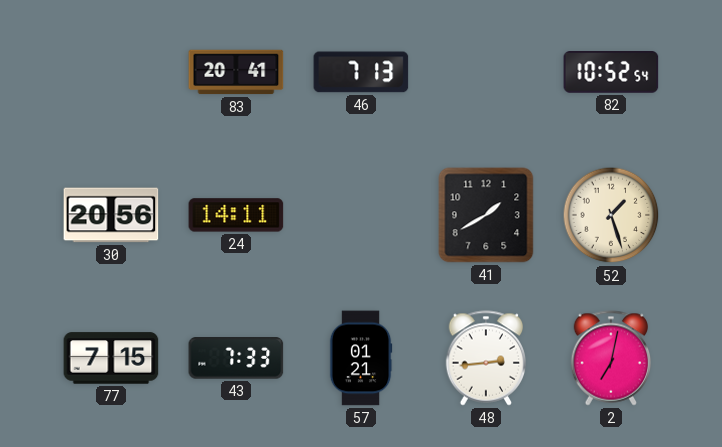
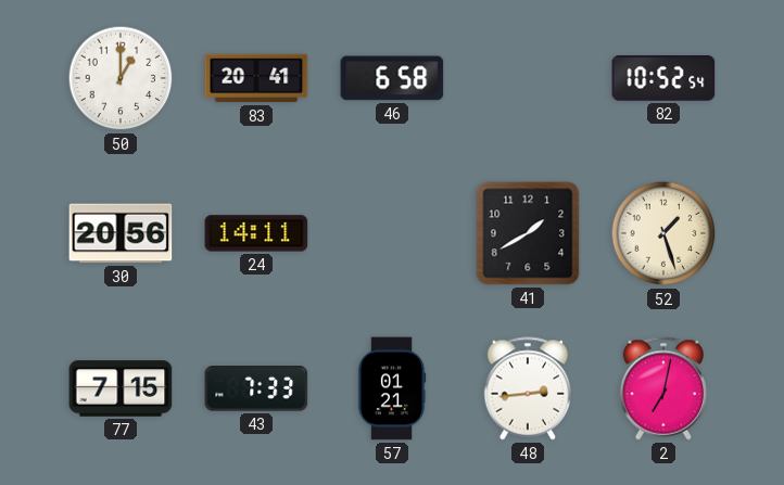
50: none -> 1:00 (121, 78)
46: 7:13 -> 6:58 (392, 78)
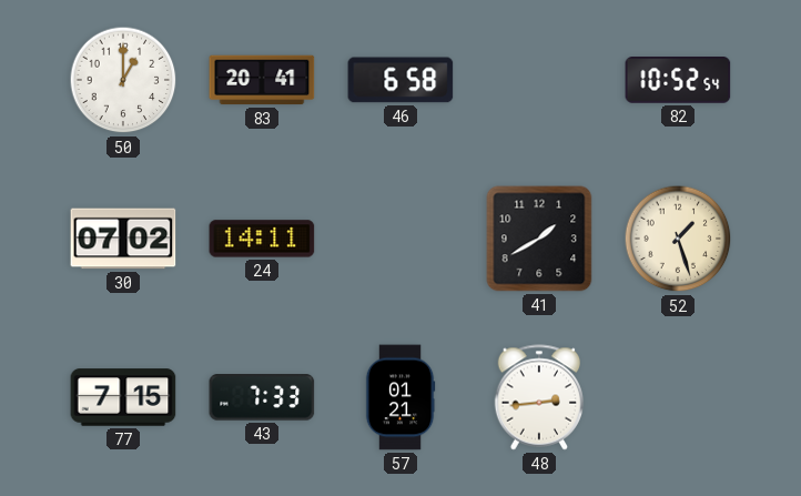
30: 20:56 -> 07:02 (123, 239)
2: 7:02 -> none (663, 388)
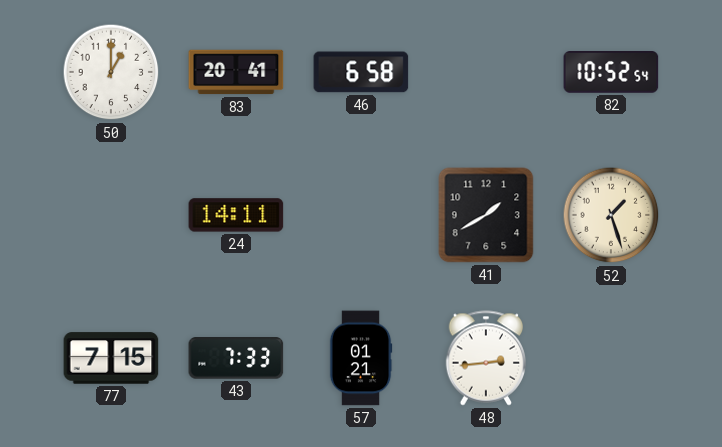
30: 07:02 -> none (123, 239)
